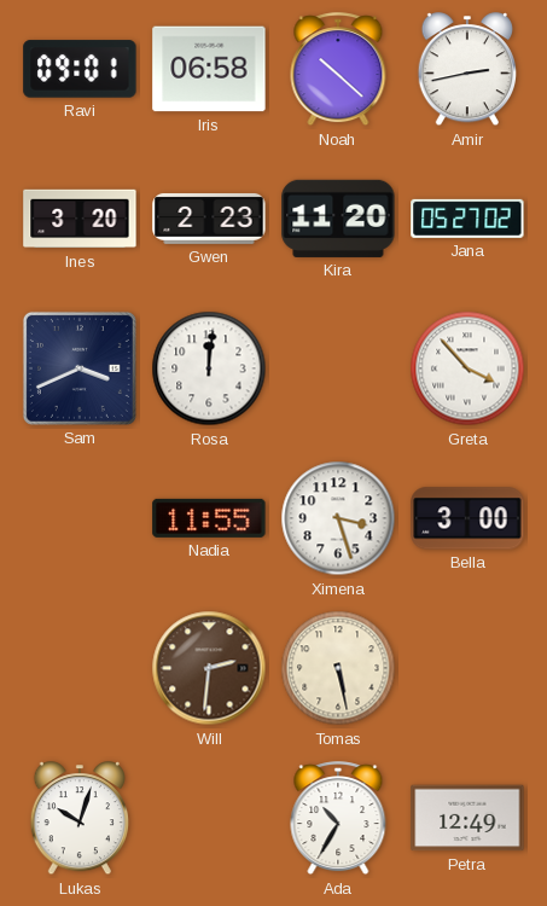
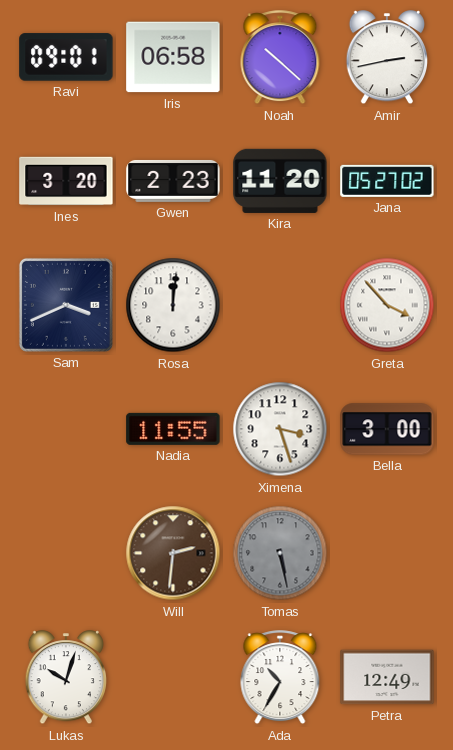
Tomas dial: cream -> grey (280, 553)
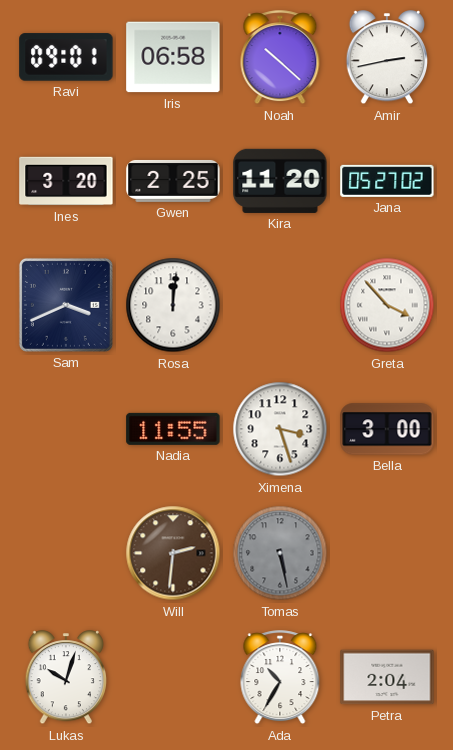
Gwen: 2:23 -> 2:25 (173, 181)
Petra: 12:49 -> 2:04 (387, 677)
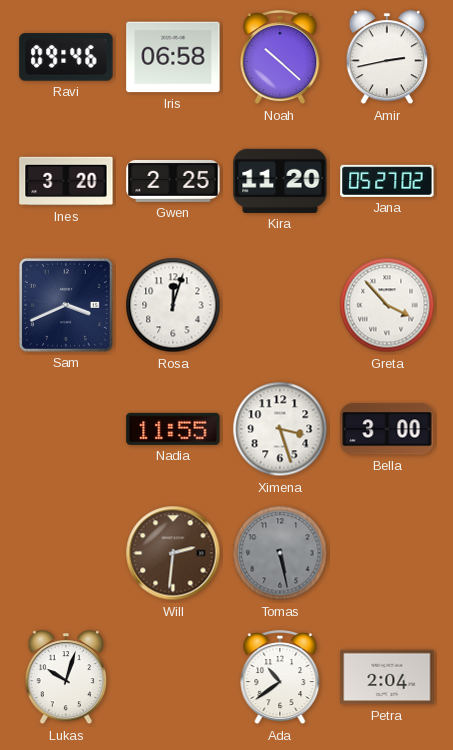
Ravi: 09:01 -> 09:46 (66, 57)
Rosa: 12:01 -> 12:03 (173, 305)
Ada: 10:35 -> 10:39 (280, 678)
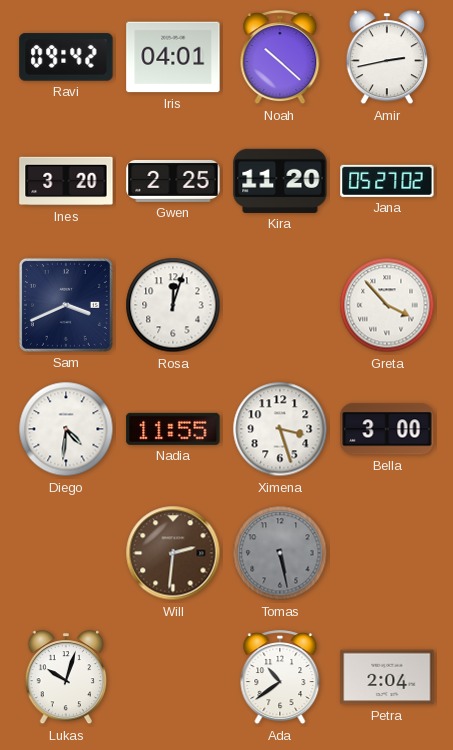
Ravi: 09:46 -> 09:42 (66, 57)
Iris: 06:58 -> 04:01 (173, 57)
Diego: none -> 4:31 (66, 429)
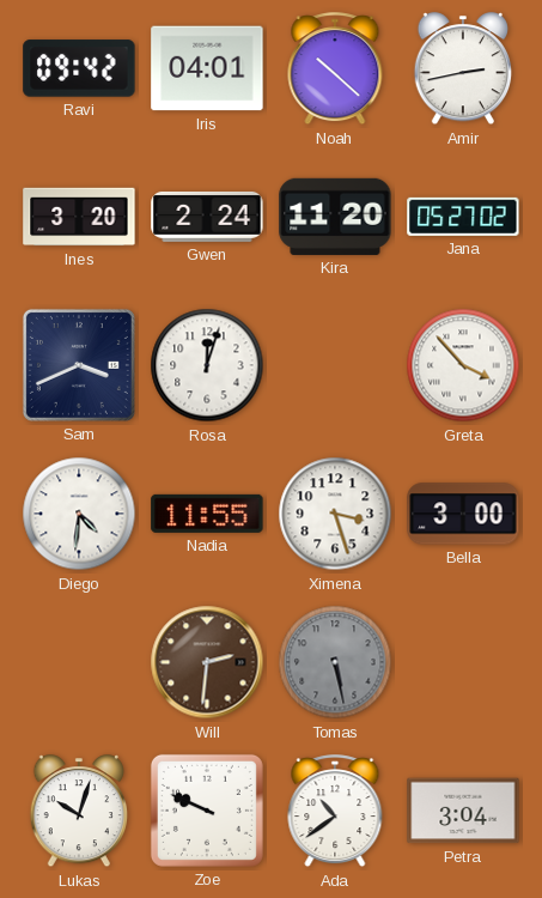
Gwen: 2:25 -> 2:24 (207, 217)
Zoe: none -> 9:49 (207, 811)
Petra: 2:04 -> 3:04 (463, 811)
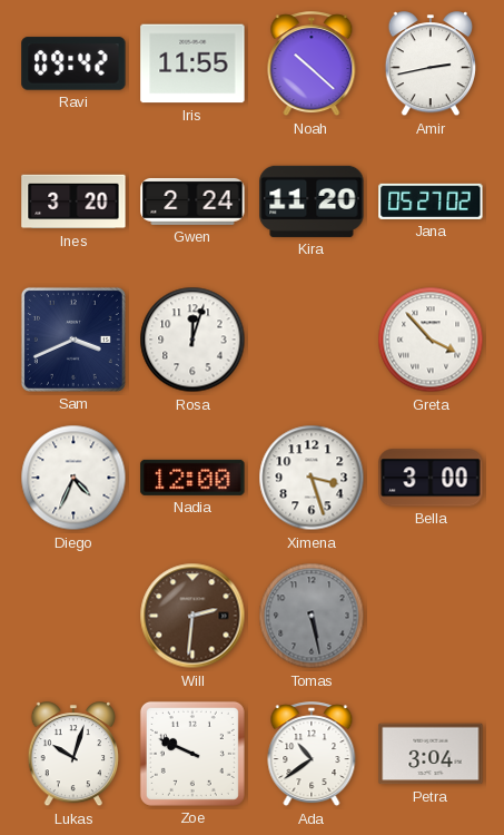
Iris: 04:01 -> 11:55 (192, 63)
Diego: 4:31 -> 4:34 (73, 478)
Nadia: 11:55 -> 12:00 (192, 478)
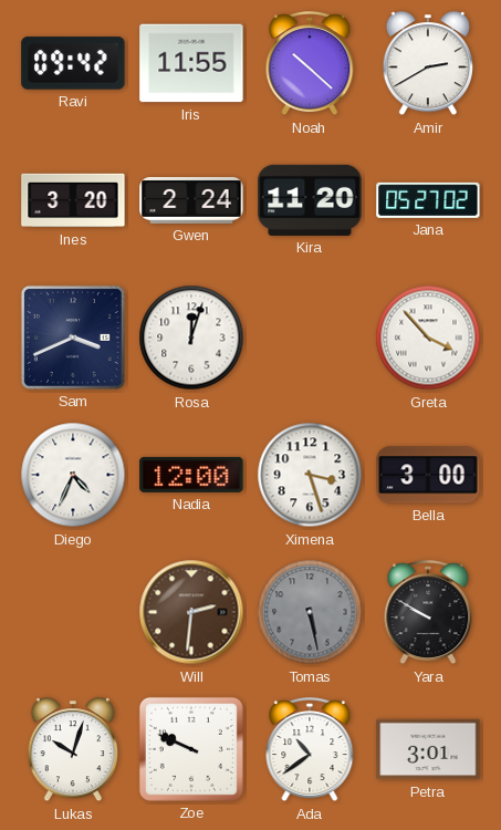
Amir: 2:43 -> 2:40 (427, 64)
Yara: none -> 9:50 (428, 613)
Petra: 3:04 -> 3:01 (428, 749)
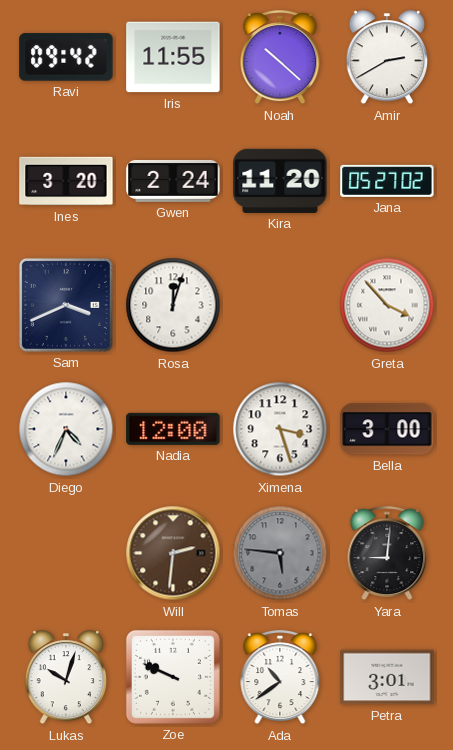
Tomas: 5:28 -> 5:46 (280, 553)
Yara: 9:50 -> 9:01 (387, 554)
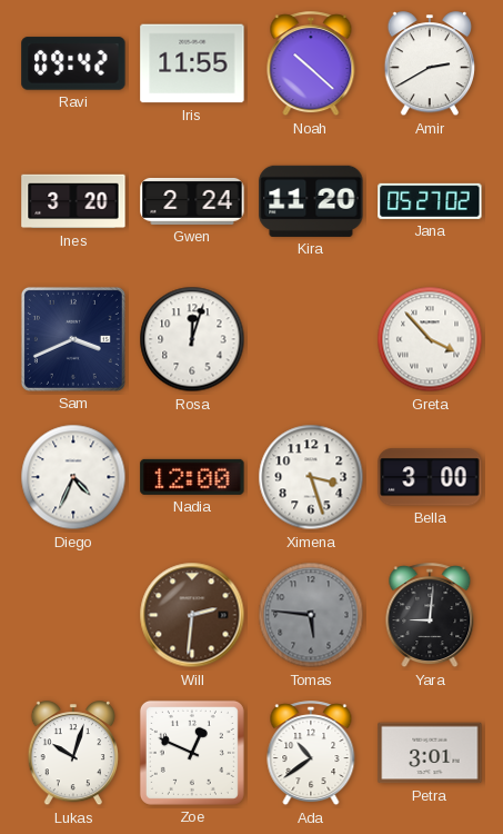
Zoe: 9:49 -> 12:49 (192, 753)
